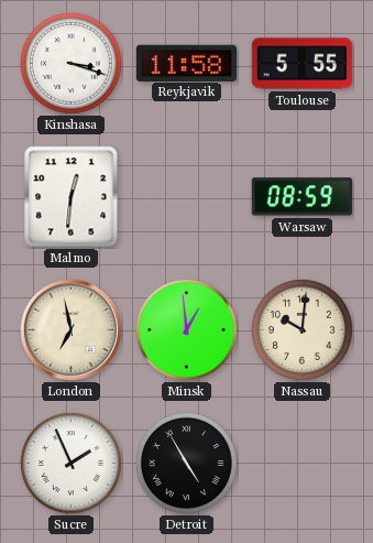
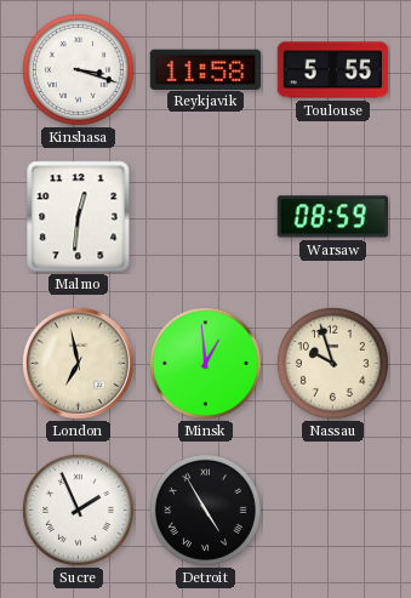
Nassau: 10:01 -> 9:57 (332, 363)
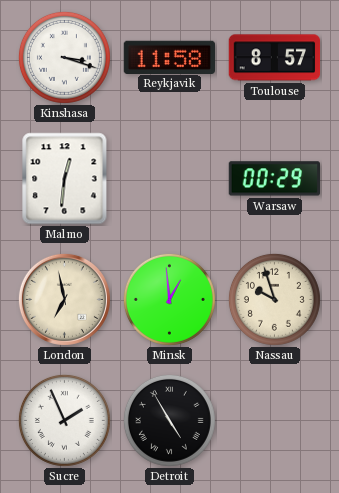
Toulouse: 5:55 -> 8:57 (275, 58)
Warsaw: 08:59 -> 00:29 (274, 179)
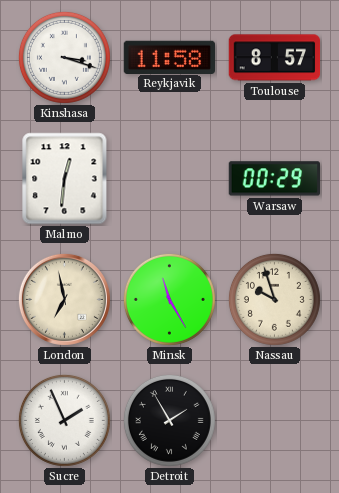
Minsk: 12:59 -> 11:25 (169, 299)
Detroit: 4:55 -> 1:55 (169, 420)
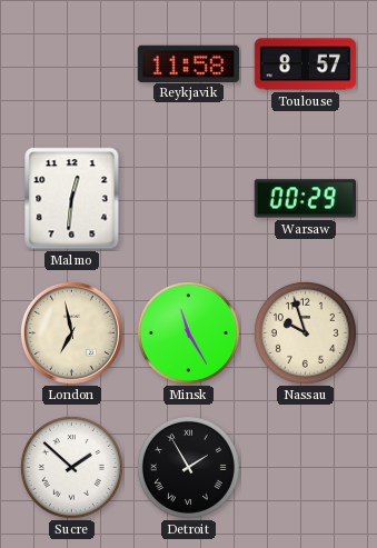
Kinshasa: 3:18 -> none (64, 57)
Sucre: 1:56 -> 1:52 (71, 467)
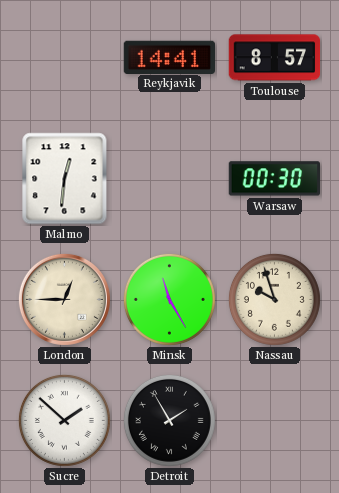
Reykjavik: 11:58 -> 14:41 (169, 57)
Warsaw: 00:29 -> 00:30 (274, 179)
London: 6:58 -> 12:45 (64, 299)
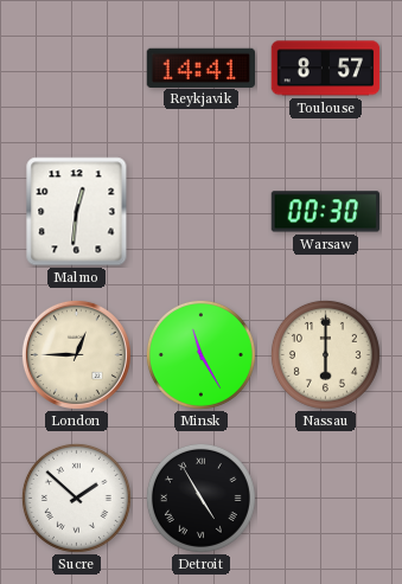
Nassau: 9:57 -> 6:00 (325, 354)
Detroit: 1:55 -> 4:55 (200, 498)
